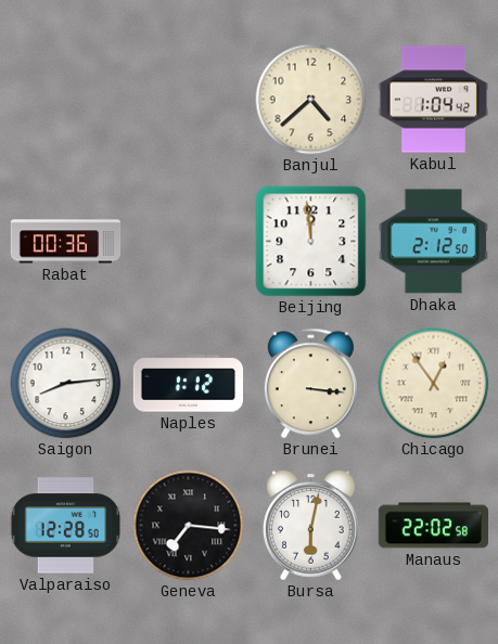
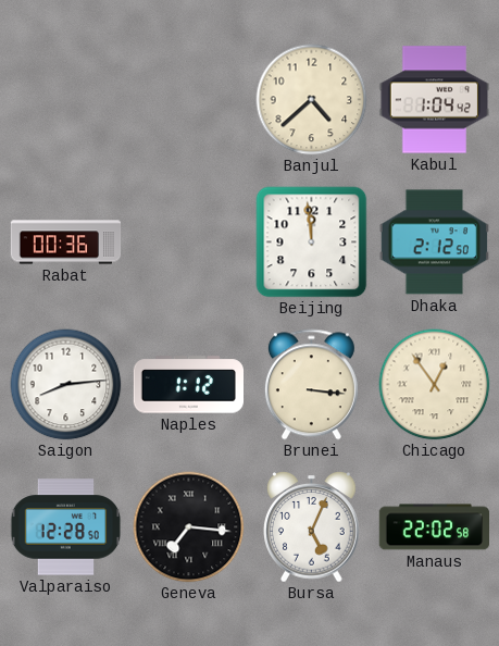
Bursa: 6:02 -> 5:04 (312, 527)
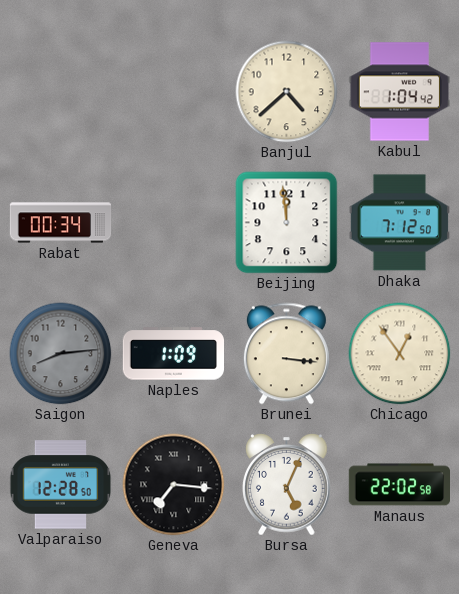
Rabat: 00:36 -> 00:34 (61, 223)
Dhaka: 2:12 -> 7:12 (399, 223)
Saigon dial: white -> grey (61, 354)
Naples: 1:12 -> 1:09 (173, 354)
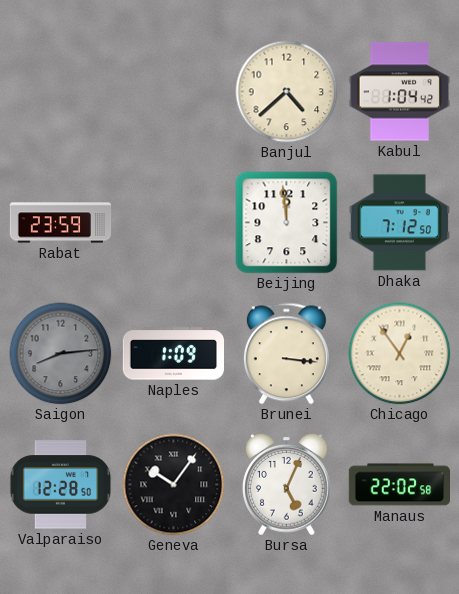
Rabat: 00:34 -> 23:59 (61, 223)
Geneva: 7:16 -> 10:06 (174, 485)
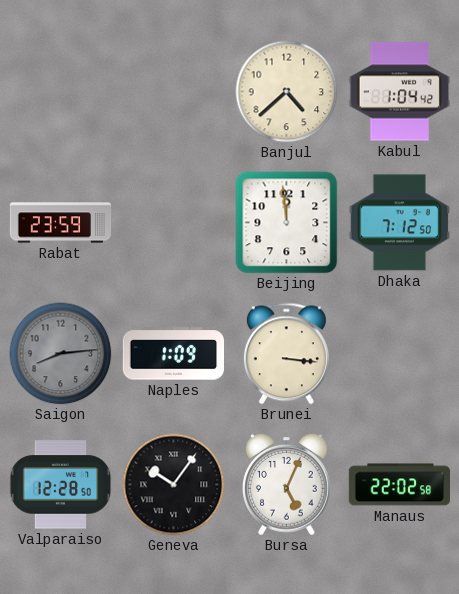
Chicago: 12:54 -> none (400, 354)
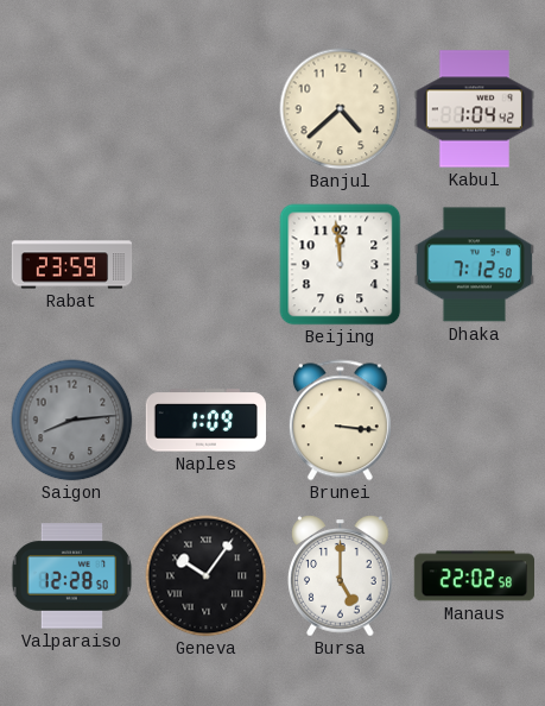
Bursa: 5:04 -> 5:00 (341, 576)
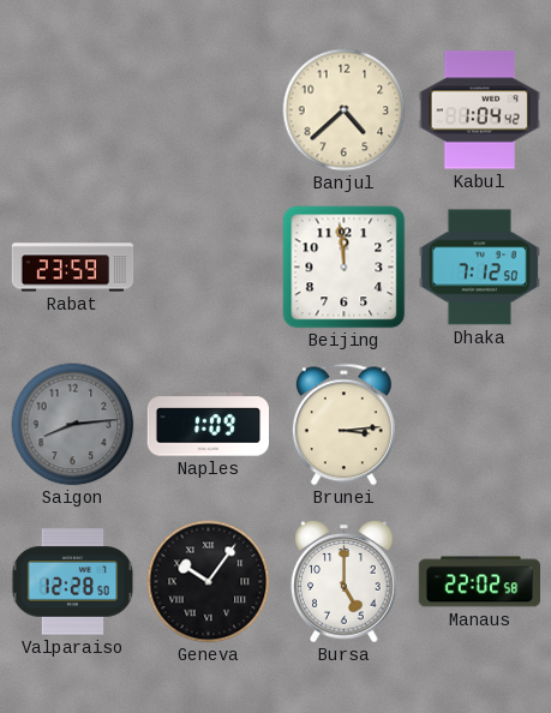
Brunei: 3:16 -> 3:14 (343, 425)
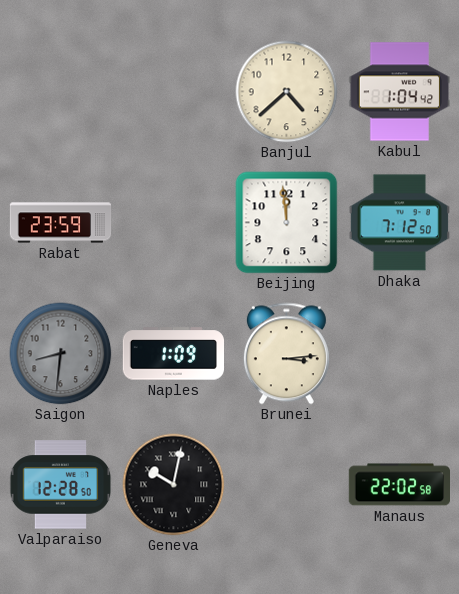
Saigon: 8:14 -> 8:31 (61, 354)
Geneva: 10:06 -> 10:02 (174, 485)
Bursa: 5:00 -> none (345, 582)
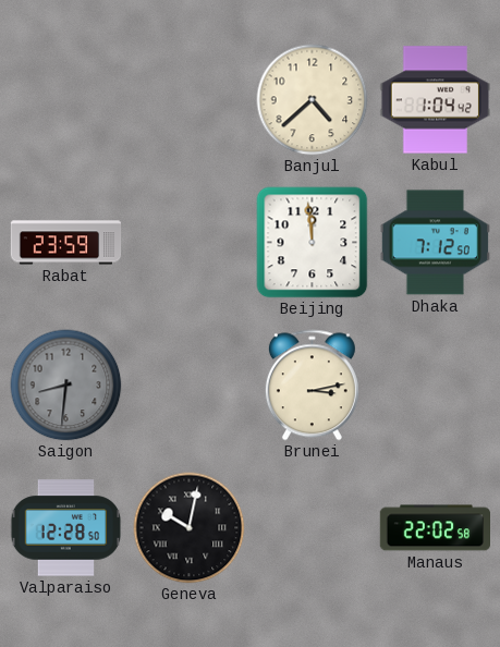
Naples: 1:09 -> none (173, 354)
Brunei: 3:14 -> 3:13 (312, 386)
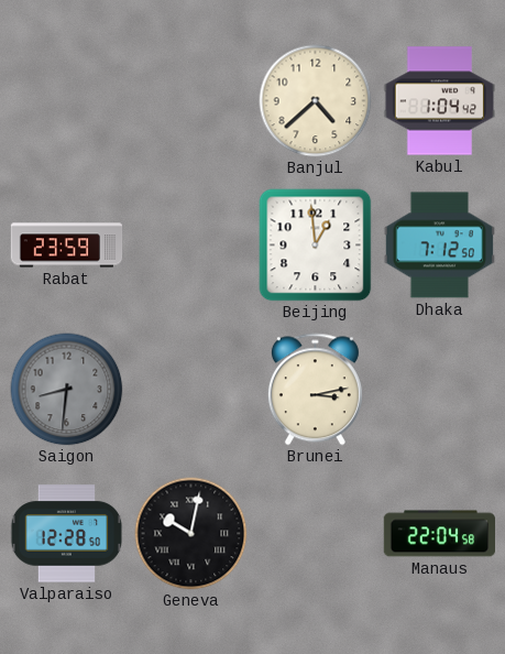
Beijing: 11:59 -> 12:59 (316, 246)
Manaus: 22:02 -> 22:04 (439, 534)
